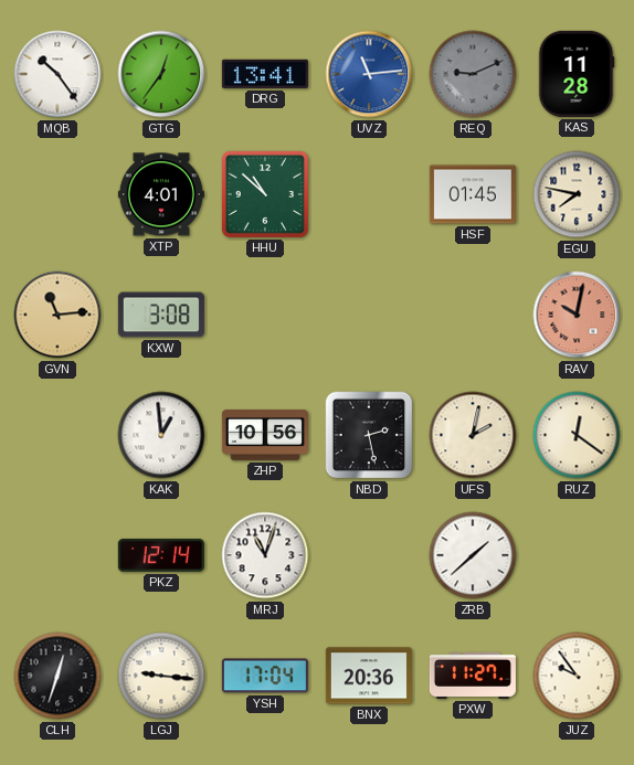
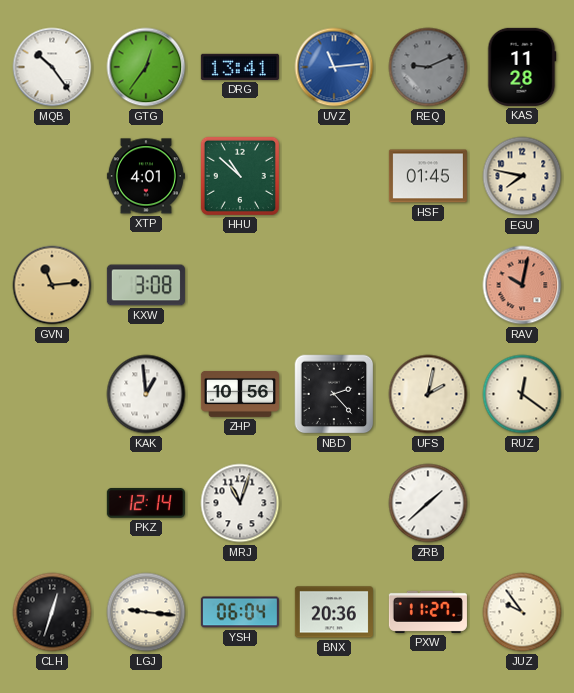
NBD: 2:28 -> 2:23 (334, 394)
YSH: 17:04 -> 06:04 (240, 612)
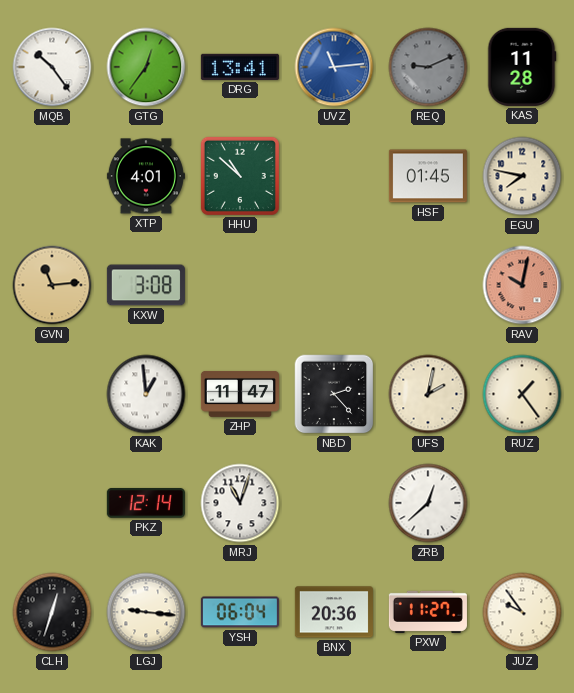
ZHP: 10:56 -> 11:47 (240, 394)
RUZ: 12:21 -> 1:24 (522, 394)
ZRB: 1:38 -> 12:38 (428, 503)
